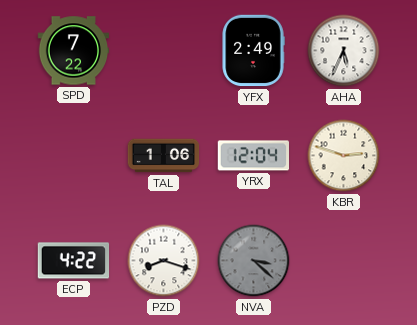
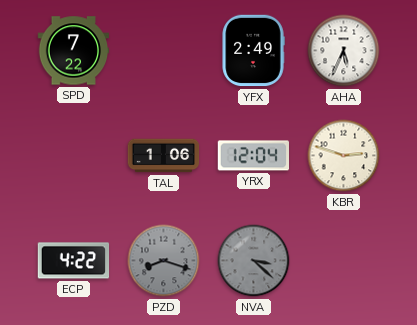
PZD dial: white -> grey (164, 261)
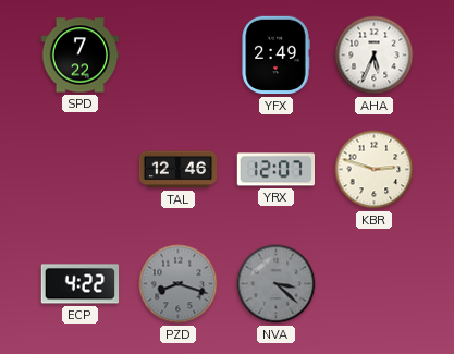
TAL: 1:06 -> 12:46 (179, 170)
YRX: 12:04 -> 12:07 (275, 170)
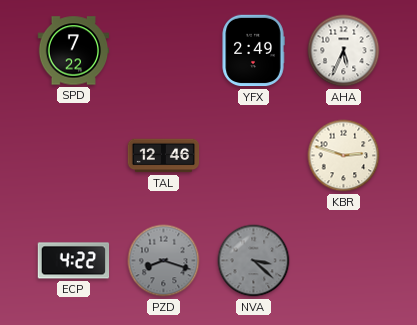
YRX: 12:07 -> none (275, 170)
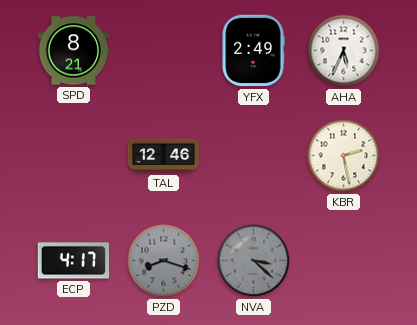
SPD: 7:22 -> 8:21 (74, 51)
KBR: 2:48 -> 2:28 (344, 156)
ECP: 4:22 -> 4:17 (74, 261)
